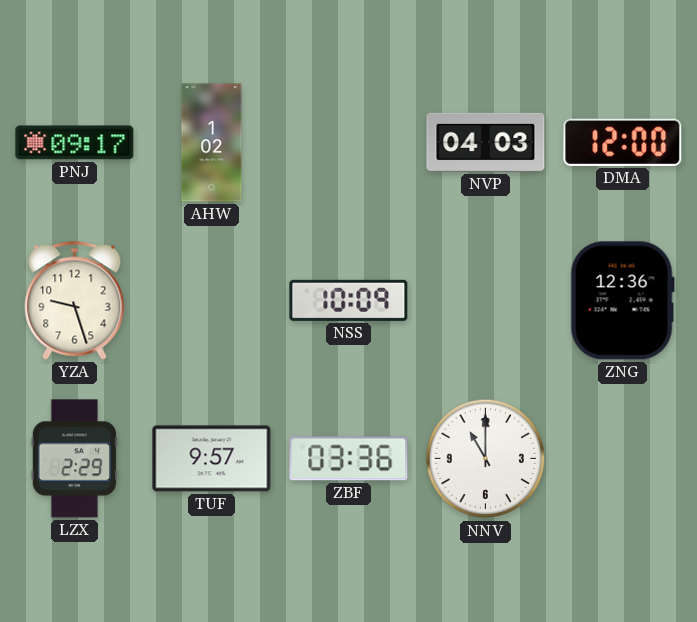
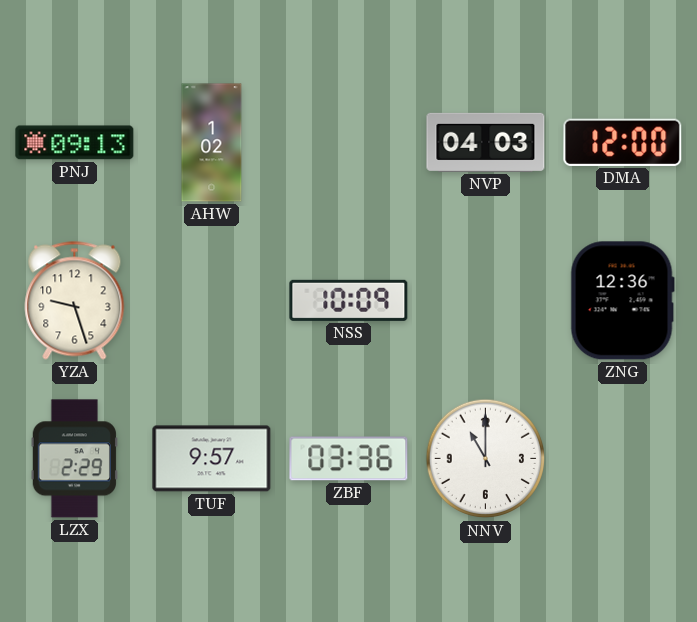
PNJ: 09:17 -> 09:13 (75, 143)
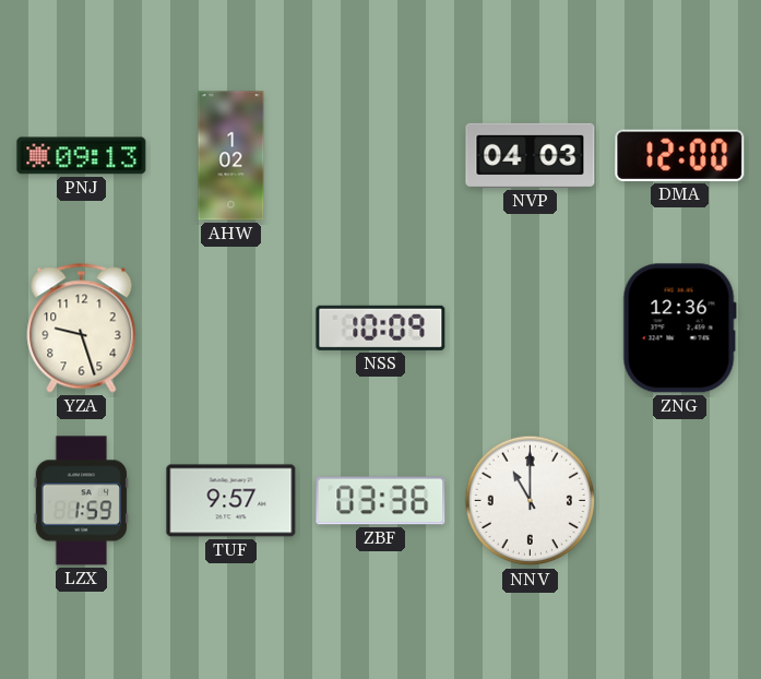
LZX: 2:29 -> 1:59 (81, 501)
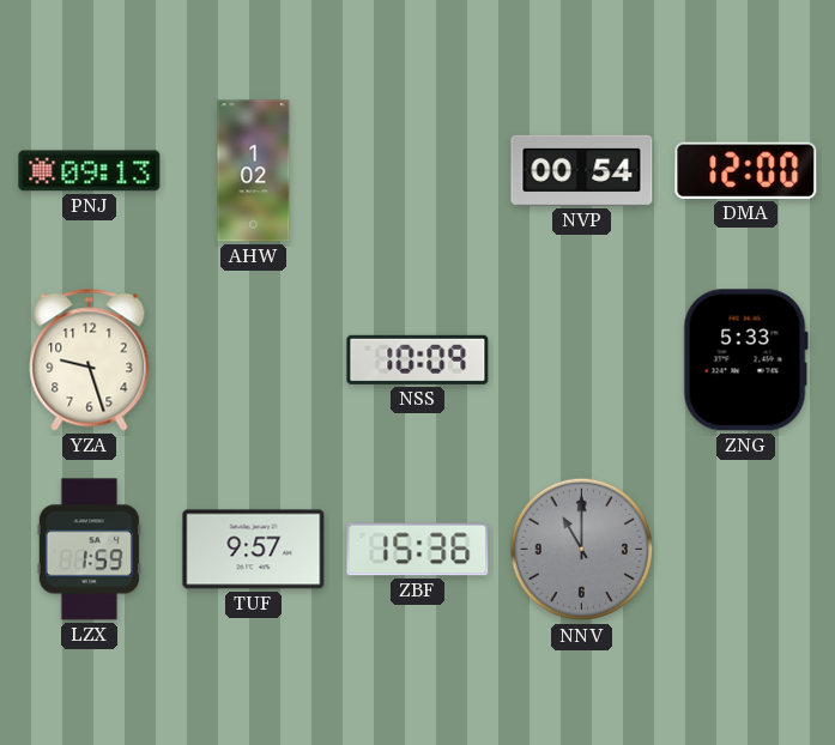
NVP: 04:03 -> 00:54 (582, 170)
ZNG: 12:36 -> 5:33 (745, 361)
ZBF: 03:36 -> 15:36 (418, 550)
NNV dial: white -> grey (582, 550)
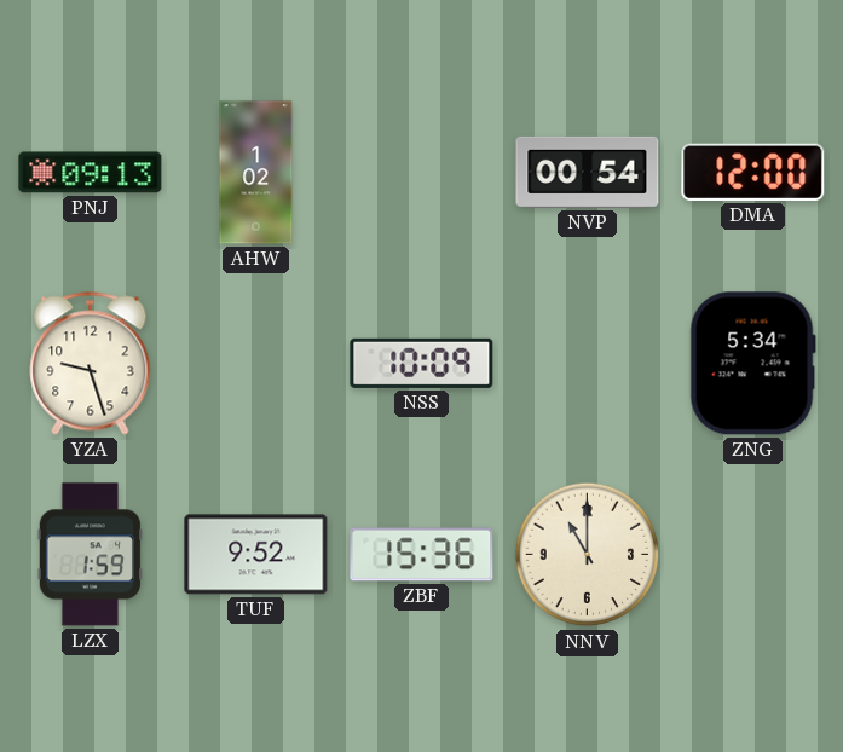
ZNG: 5:33 -> 5:34 (752, 364)
TUF: 9:57 -> 9:52 (256, 555)
NNV dial: grey -> cream (588, 555)
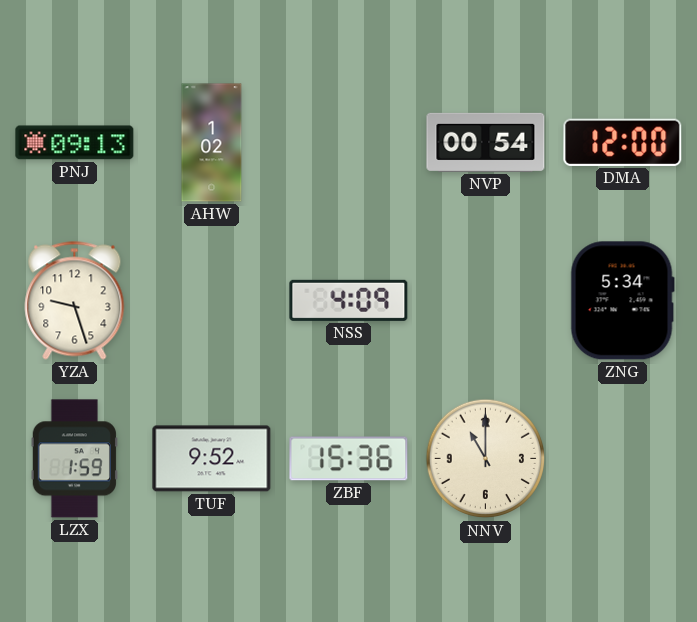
NSS: 10:09 -> 4:09 (349, 300)
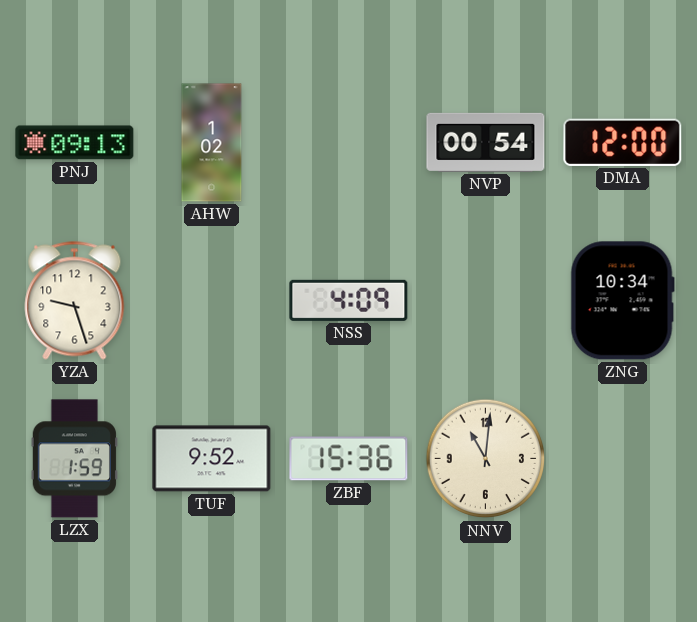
ZNG: 5:34 -> 10:34 (622, 301)
NNV: 11:00 -> 11:01 (486, 459)
